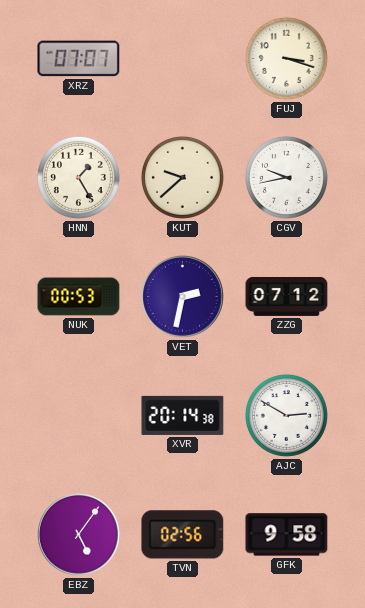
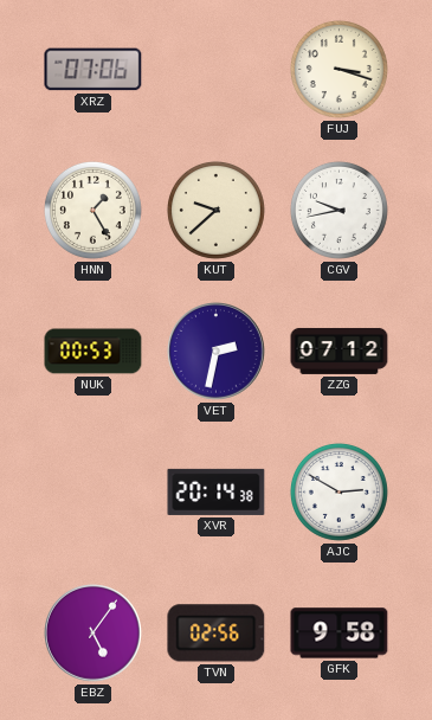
XRZ: 07:07 -> 07:06 (94, 70)
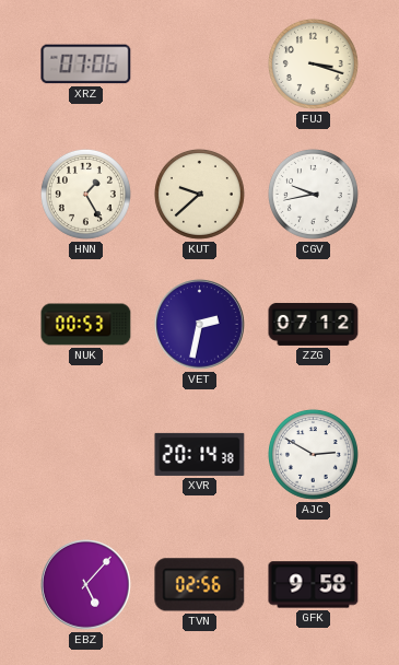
EBZ: 5:06 -> 5:07 (86, 585)
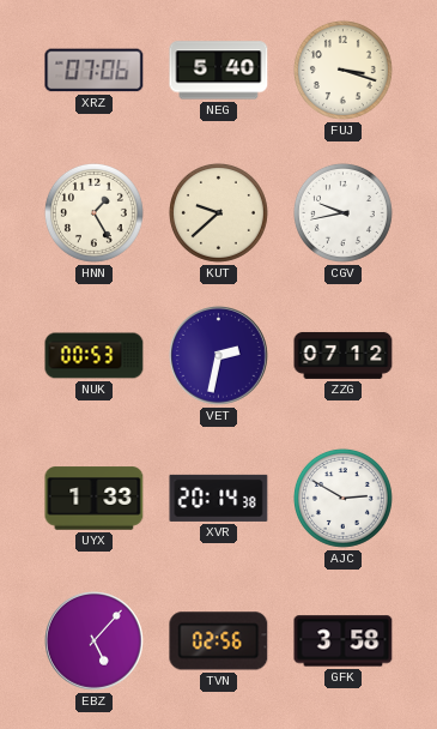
NEG: none -> 5:40 (219, 71)
UYX: none -> 1:33 (95, 499)
GFK: 9:58 -> 3:58 (344, 641)
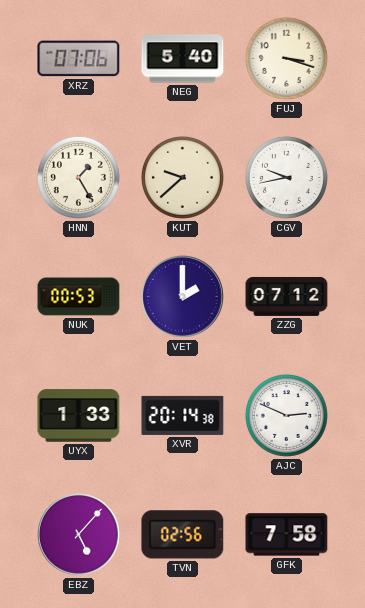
VET: 2:32 -> 2:00 (183, 297)
AJC: 2:50 -> 2:49 (286, 415)
GFK: 3:58 -> 7:58 (287, 535)
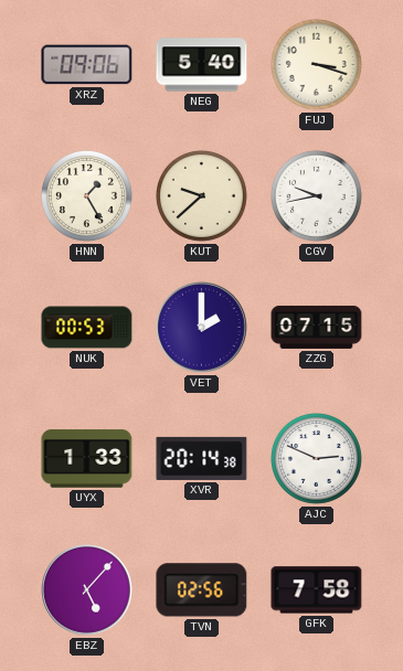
XRZ: 07:06 -> 09:06 (87, 65)
ZZG: 07:12 -> 07:15 (317, 327)
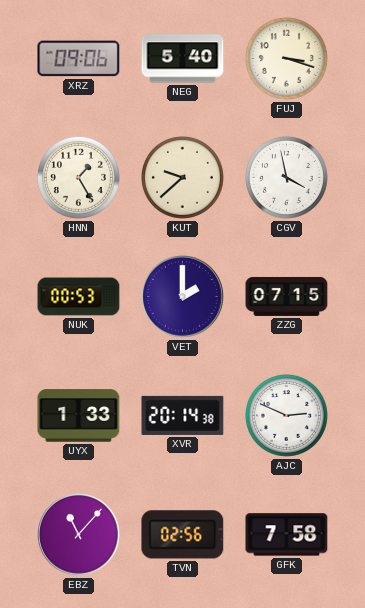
CGV: 9:43 -> 3:58 (286, 177)
EBZ: 5:07 -> 11:07 (79, 535)
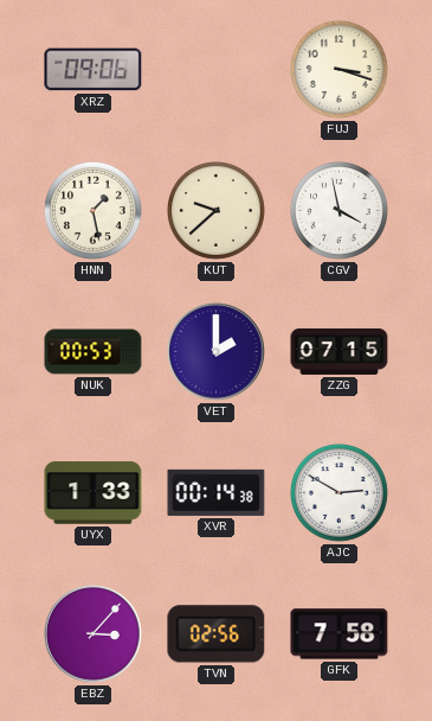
NEG: 5:40 -> none (183, 59)
HNN: 1:25 -> 1:28 (92, 210)
XVR: 20:14 -> 00:14 (217, 492)
AJC: 2:49 -> 2:50 (338, 492)
EBZ: 11:07 -> 3:07 (94, 634)
